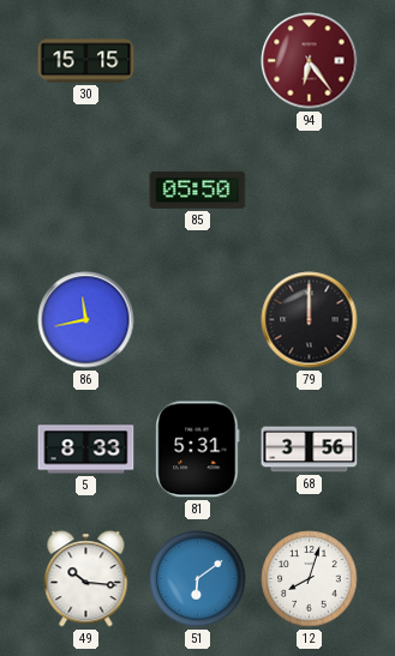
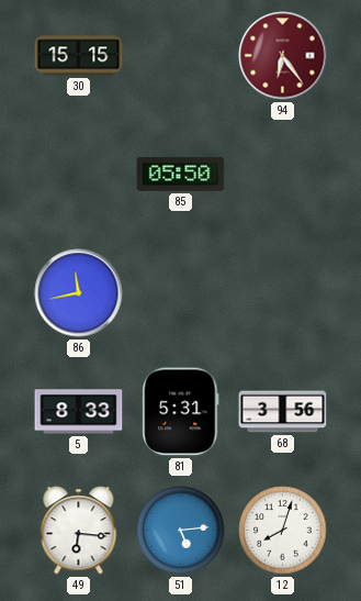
79: 12:00 -> none (310, 320)
49: 10:16 -> 6:16 (79, 531)
51: 6:09 -> 5:14 (181, 531)
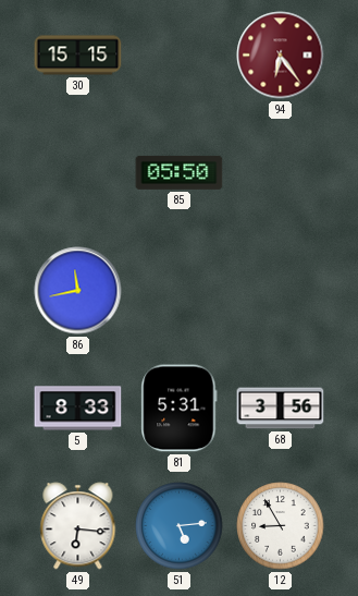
12: 8:03 -> 8:55 (281, 526)
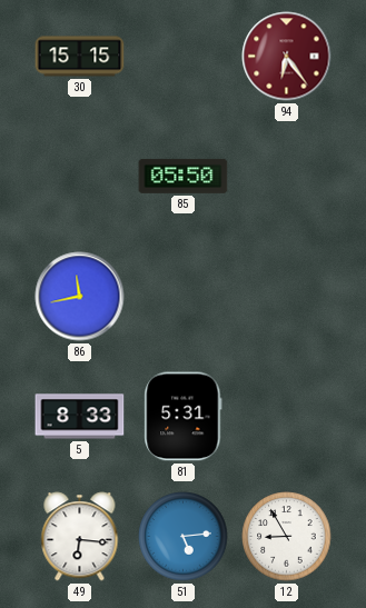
68: 3:56 -> none (281, 409)
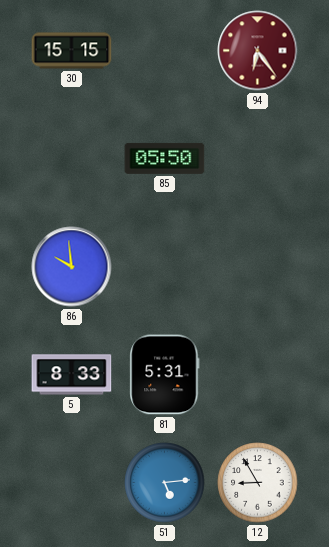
86: 11:43 -> 9:59 (72, 267)
49: 6:16 -> none (80, 537)
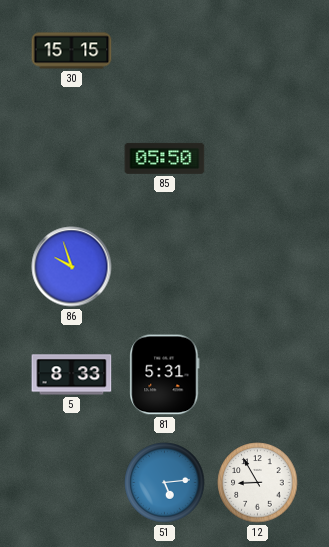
94: 6:24 -> none (258, 51)
86: 9:59 -> 9:57 (72, 267)
